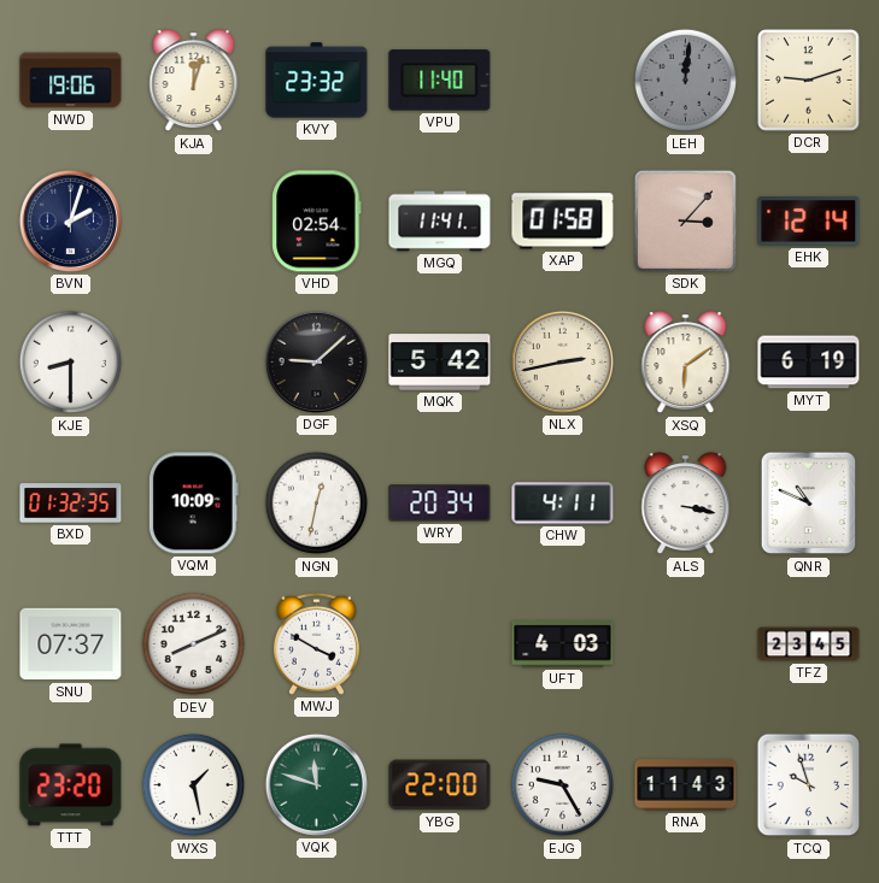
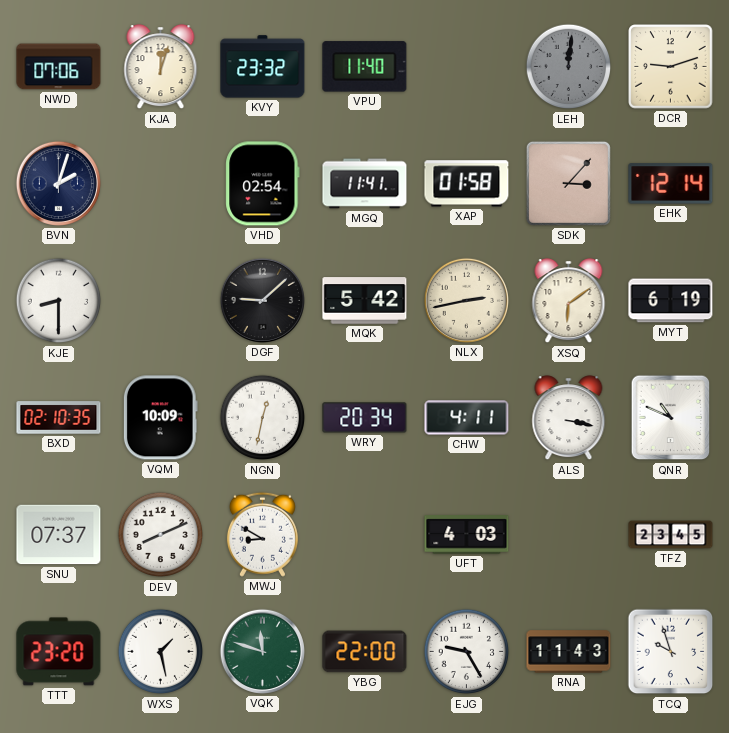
NWD: 19:06 -> 07:06 (59, 67)
BXD: 01:32 -> 02:10 (59, 418)
MWJ: 3:50 -> 8:50 (262, 534)
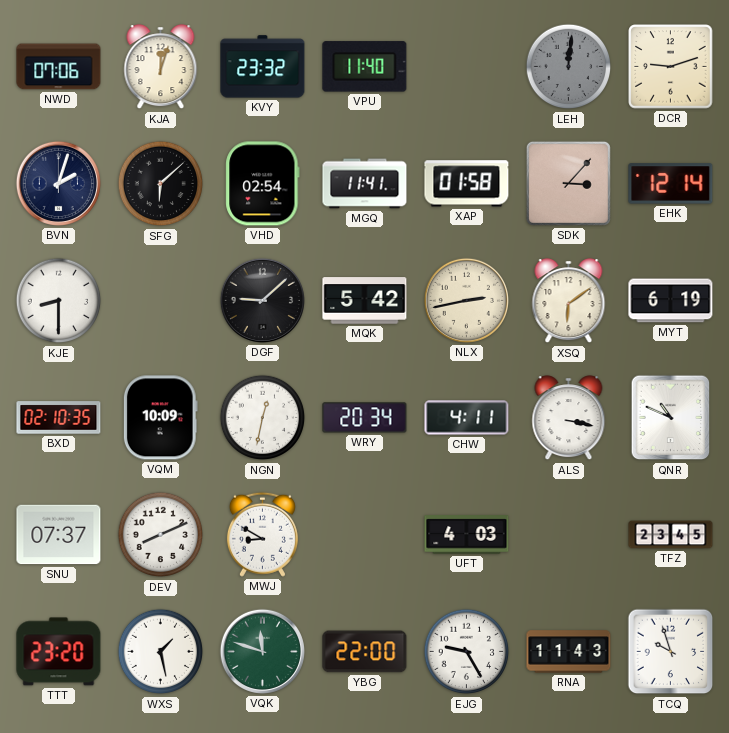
SFG: none -> 6:08 (161, 184)
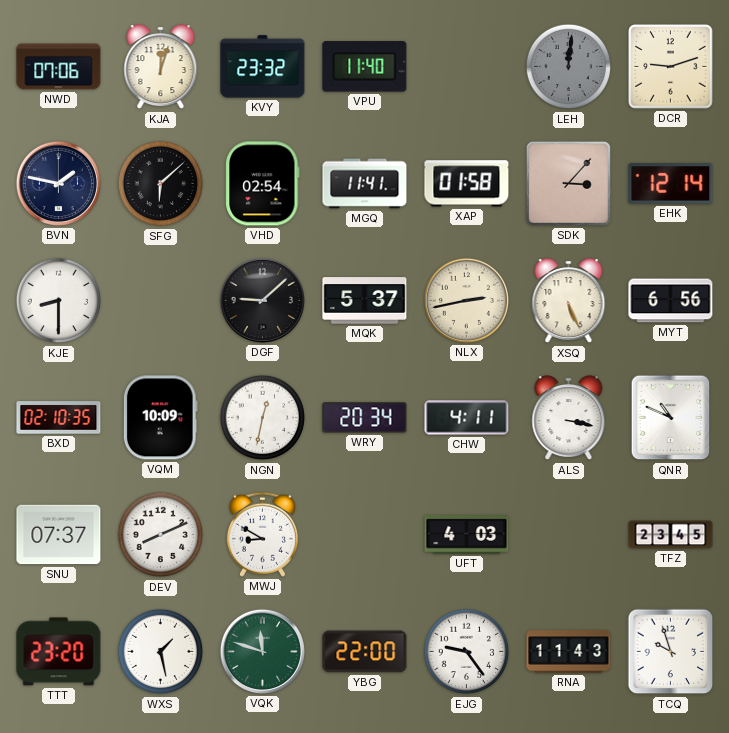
BVN: 2:03 -> 1:47 (58, 183)
MQK: 5:42 -> 5:37 (365, 301)
XSQ: 6:09 -> 5:26 (569, 301)
MYT: 6:19 -> 6:56 (671, 301)
EJG: 9:25 -> 9:24 (467, 652)
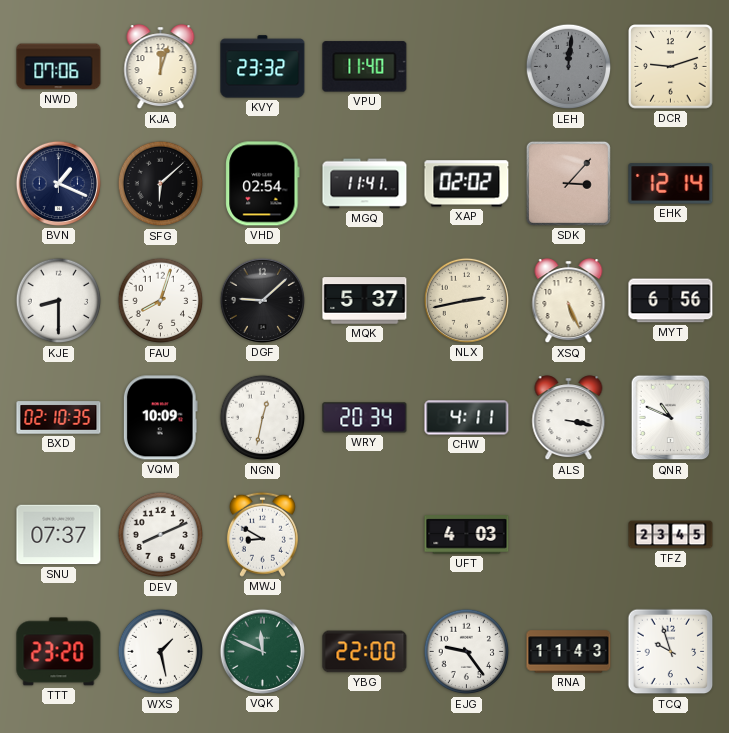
BVN: 1:47 -> 1:19 (58, 183)
XAP: 01:58 -> 02:02 (467, 184)
FAU: none -> 8:03 (161, 301)
VQK: 11:48 -> 11:49 (262, 651)
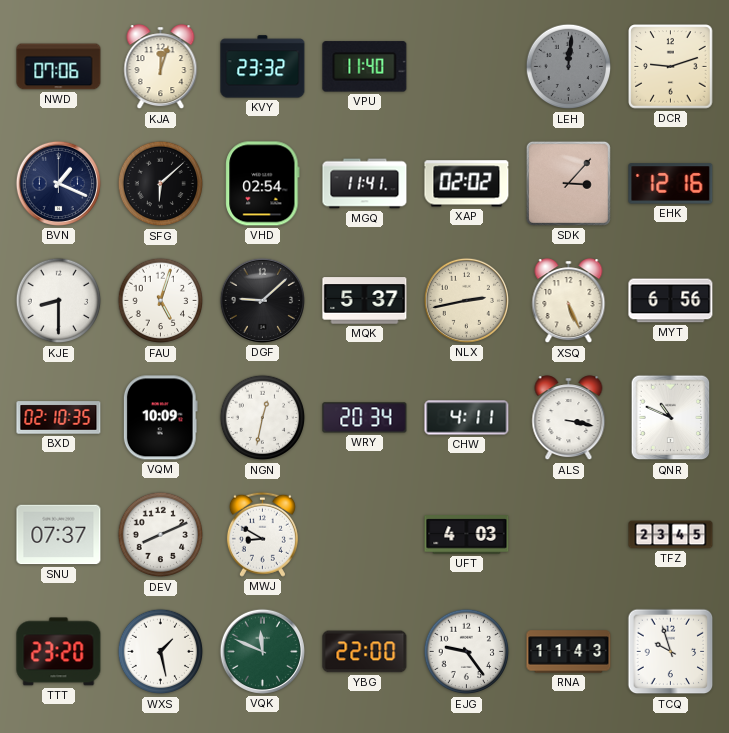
EHK: 12:14 -> 12:16 (671, 184)
FAU: 8:03 -> 5:03 (161, 301)
